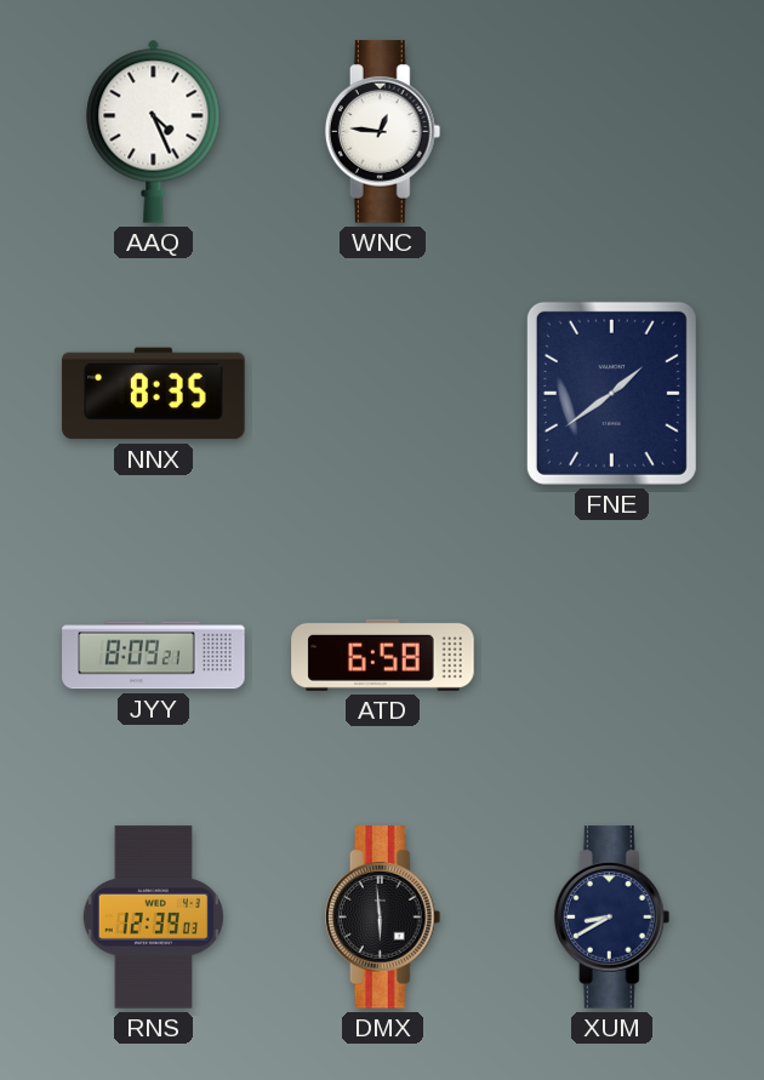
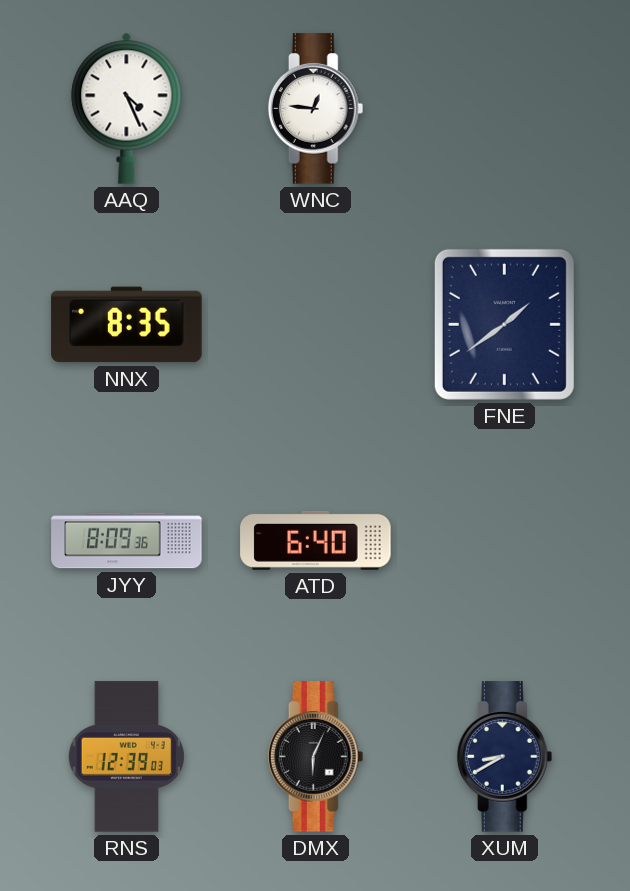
JYY: 8:09:21 -> 8:09:36 (127, 541)
ATD: 6:58 -> 6:40 (316, 540)
DMX: 5:59 -> 6:04 (316, 757)
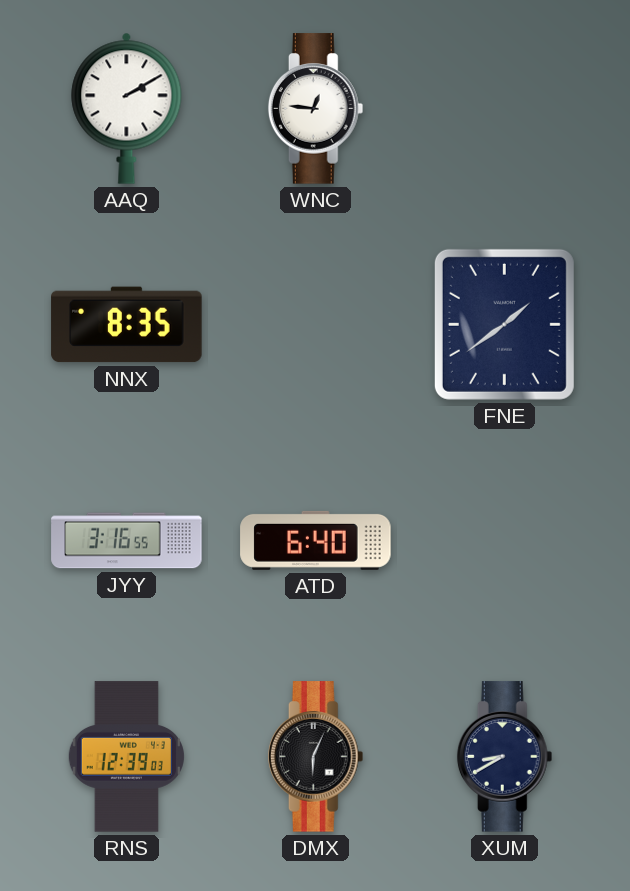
AAQ: 4:26 -> 2:10 (127, 108)
JYY: 8:09 -> 3:16 (127, 541)
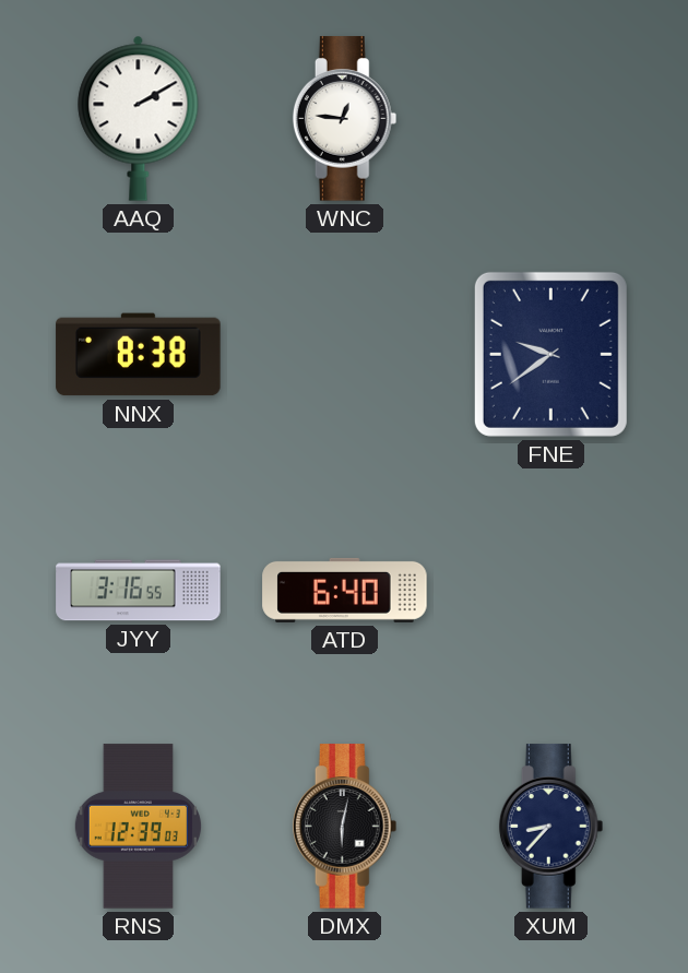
NNX: 8:35 -> 8:38 (139, 355)
FNE: 1:39 -> 9:39 (550, 354)
DMX: 6:04 -> 6:02 (345, 827)
XUM: 8:40 -> 8:37 (551, 827)
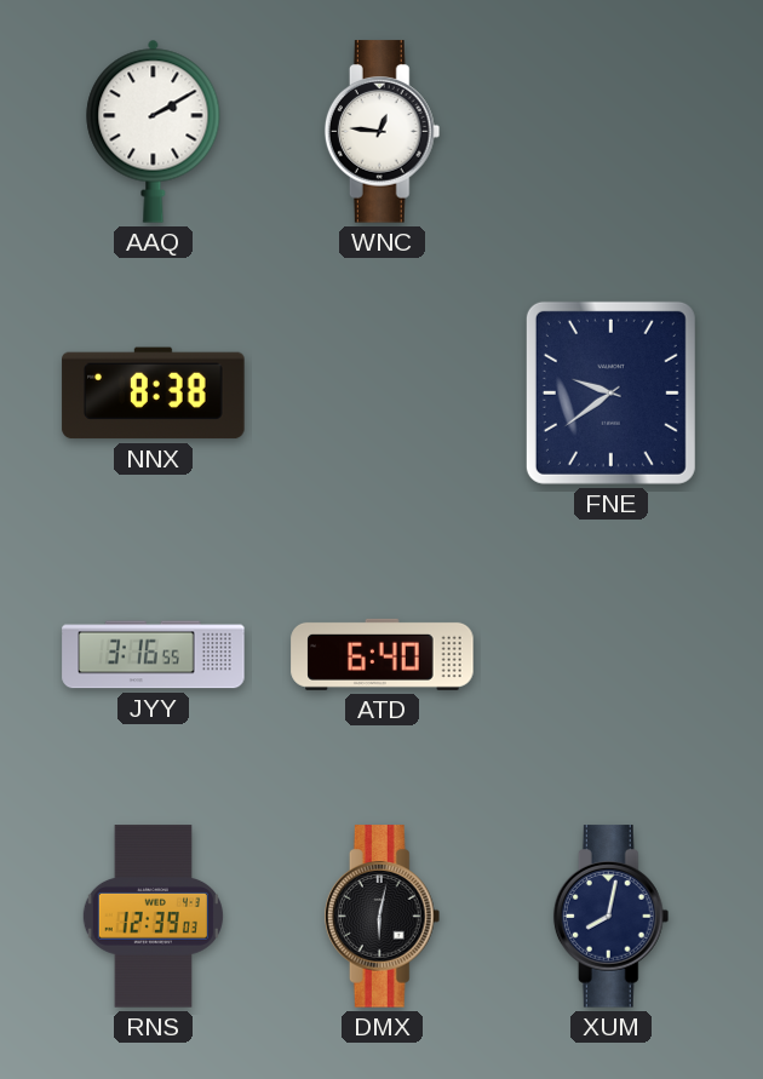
XUM: 8:37 -> 8:02 (612, 917)
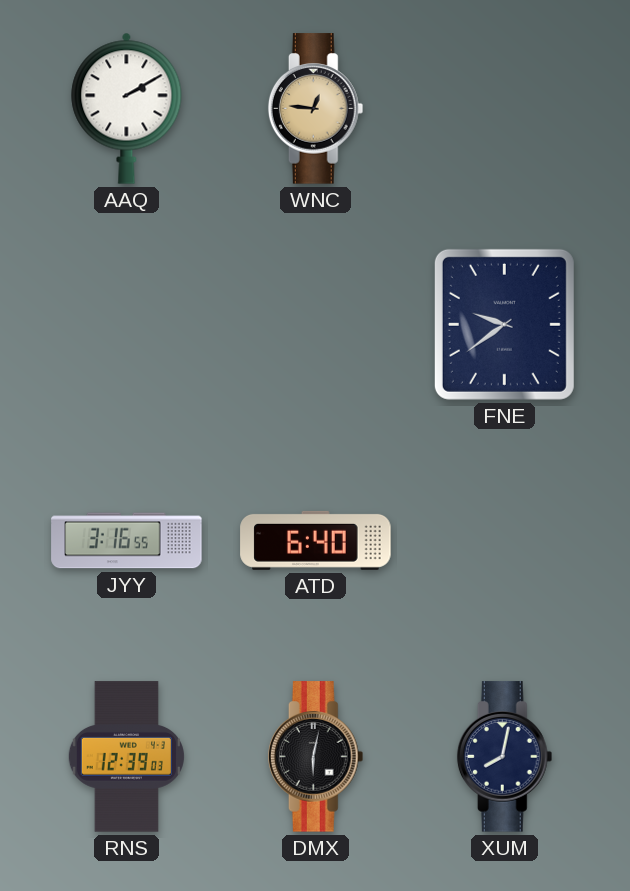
WNC dial: white -> champagne (316, 109)
NNX: 8:38 -> none (154, 394)
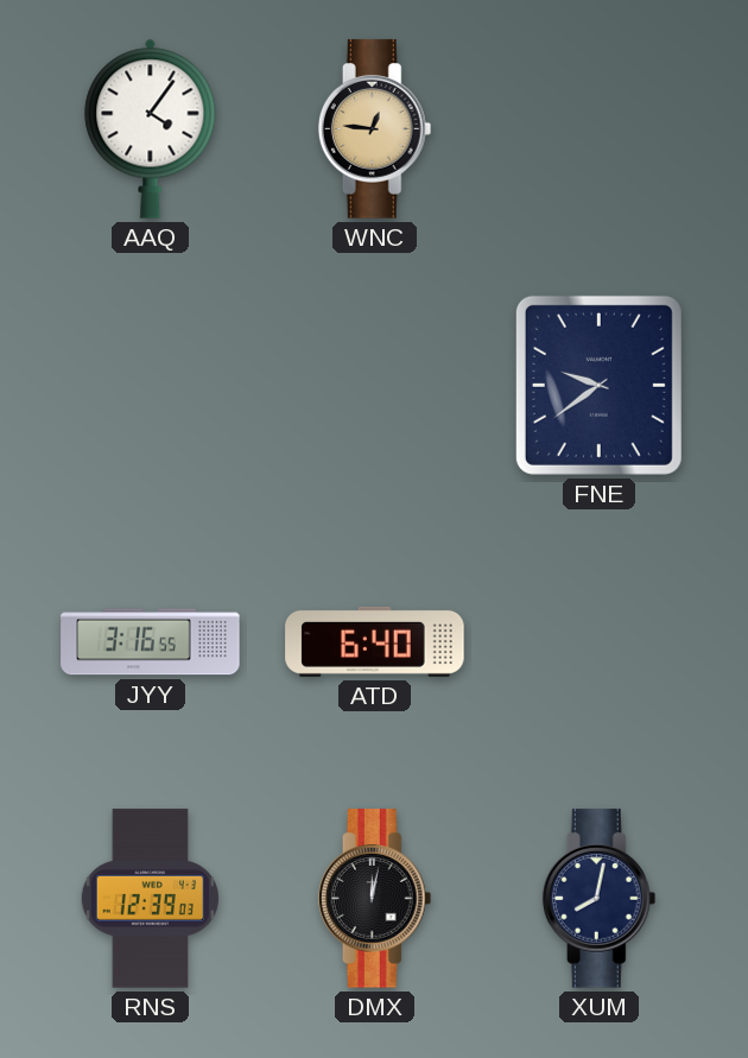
AAQ: 2:10 -> 4:06 (151, 128)
DMX: 6:02 -> 12:02 (375, 899)
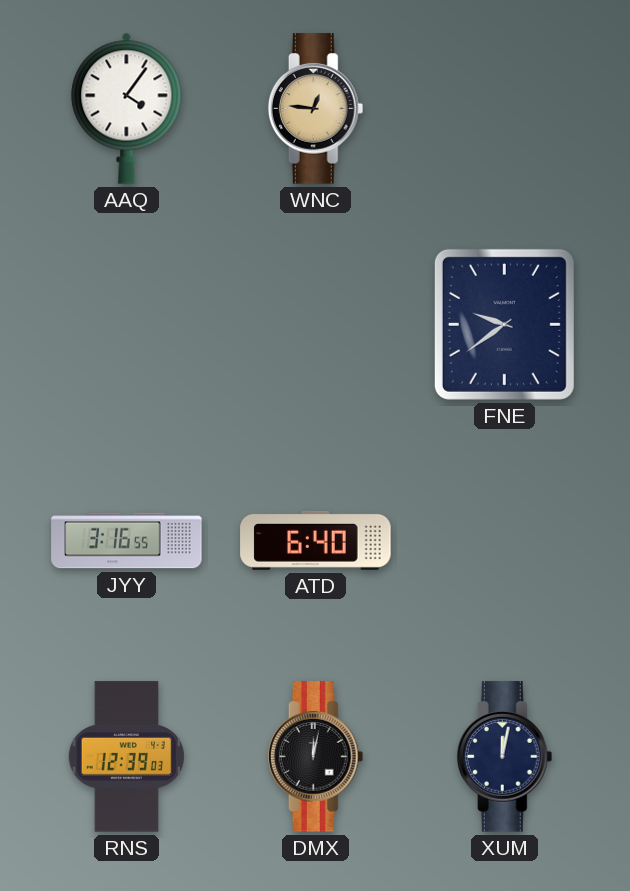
XUM: 8:02 -> 12:02 (505, 757)
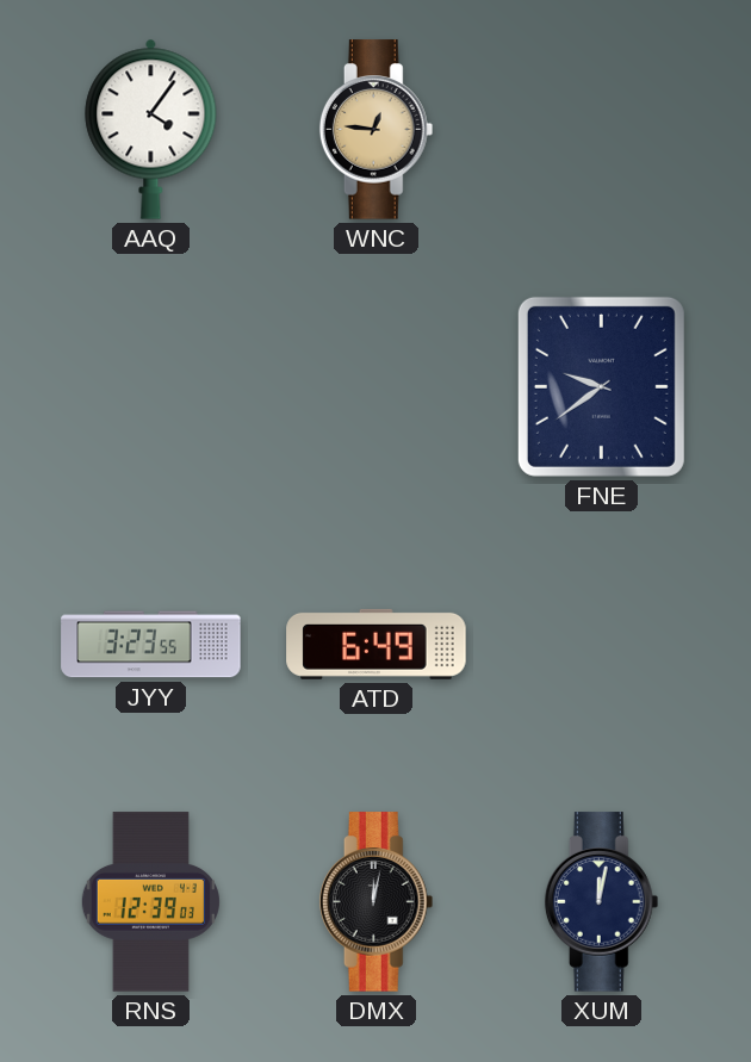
JYY: 3:16 -> 3:23 (151, 645)
ATD: 6:40 -> 6:49 (377, 644)
